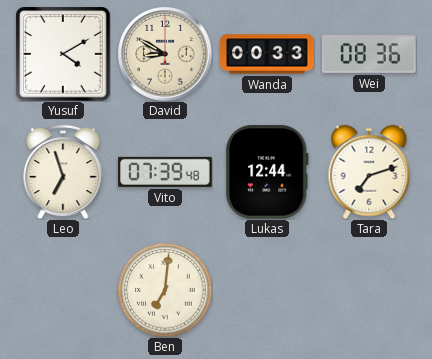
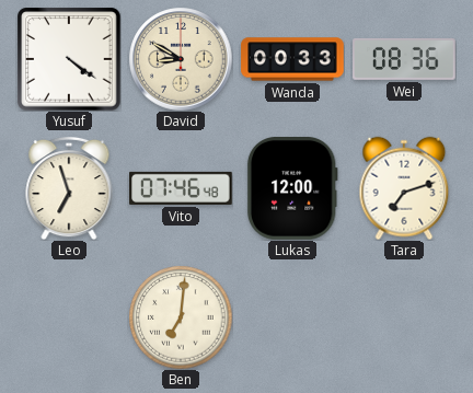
Yusuf: 4:10 -> 4:21 (69, 59)
Vito: 07:39 -> 07:46 (181, 188)
Lukas: 12:44 -> 12:00 (292, 189)
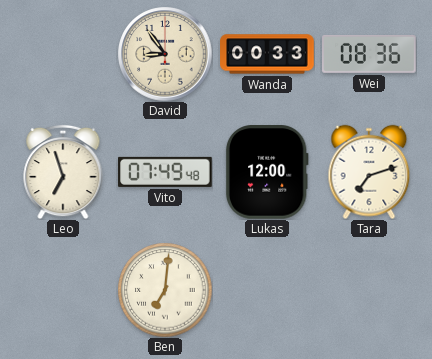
Yusuf: 4:21 -> none (69, 59)
David: 8:50 -> 8:54 (165, 54)
Vito: 07:46 -> 07:49 (165, 172)
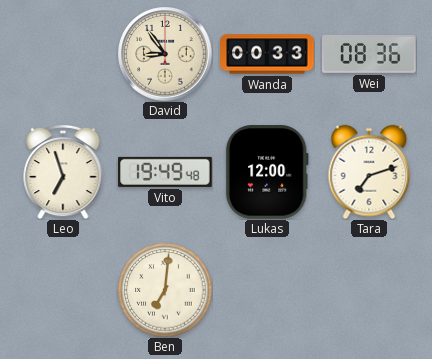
Vito: 07:49 -> 19:49 (165, 172)
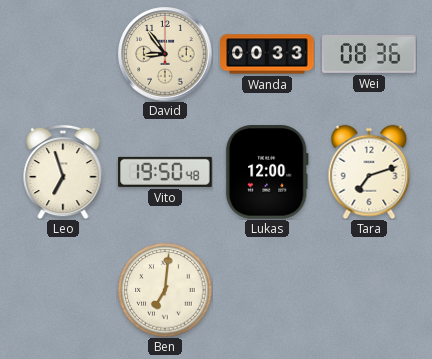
Vito: 19:49 -> 19:50 (165, 172)
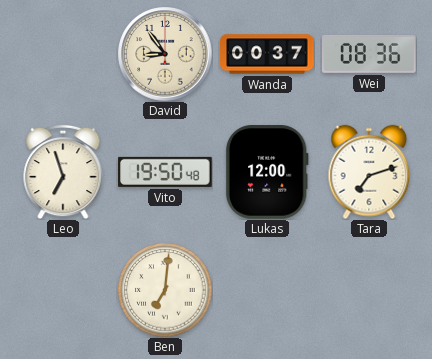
Wanda: 00:33 -> 00:37 (267, 54)
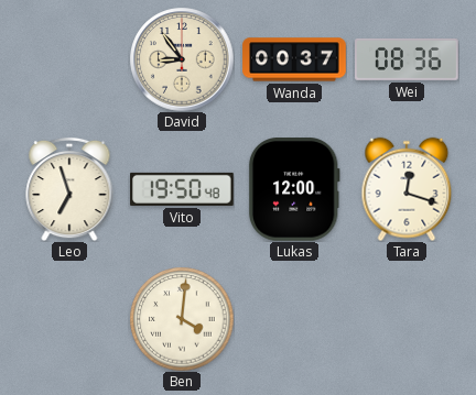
Tara: 7:12 -> 12:18 (407, 189)
Ben: 7:01 -> 4:01 (182, 319)
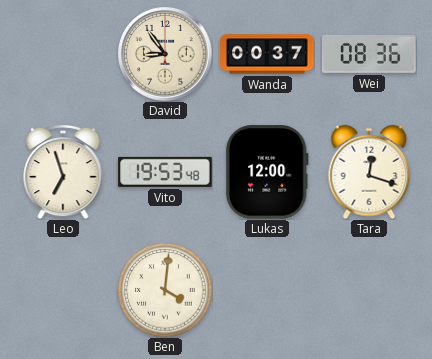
Vito: 19:50 -> 19:53 (165, 172)
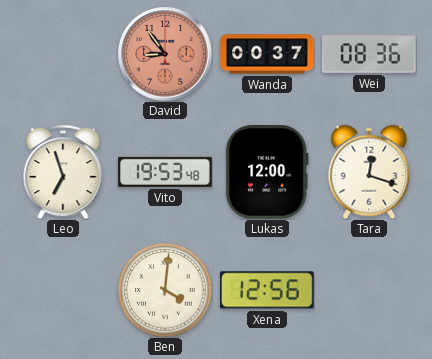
David dial: cream -> salmon (165, 54)
Xena: none -> 12:56 (268, 290)
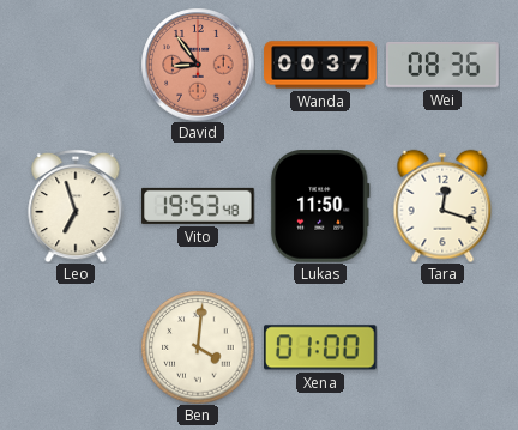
Lukas: 12:00 -> 11:50 (320, 207)
Xena: 12:56 -> 01:00 (321, 347)
